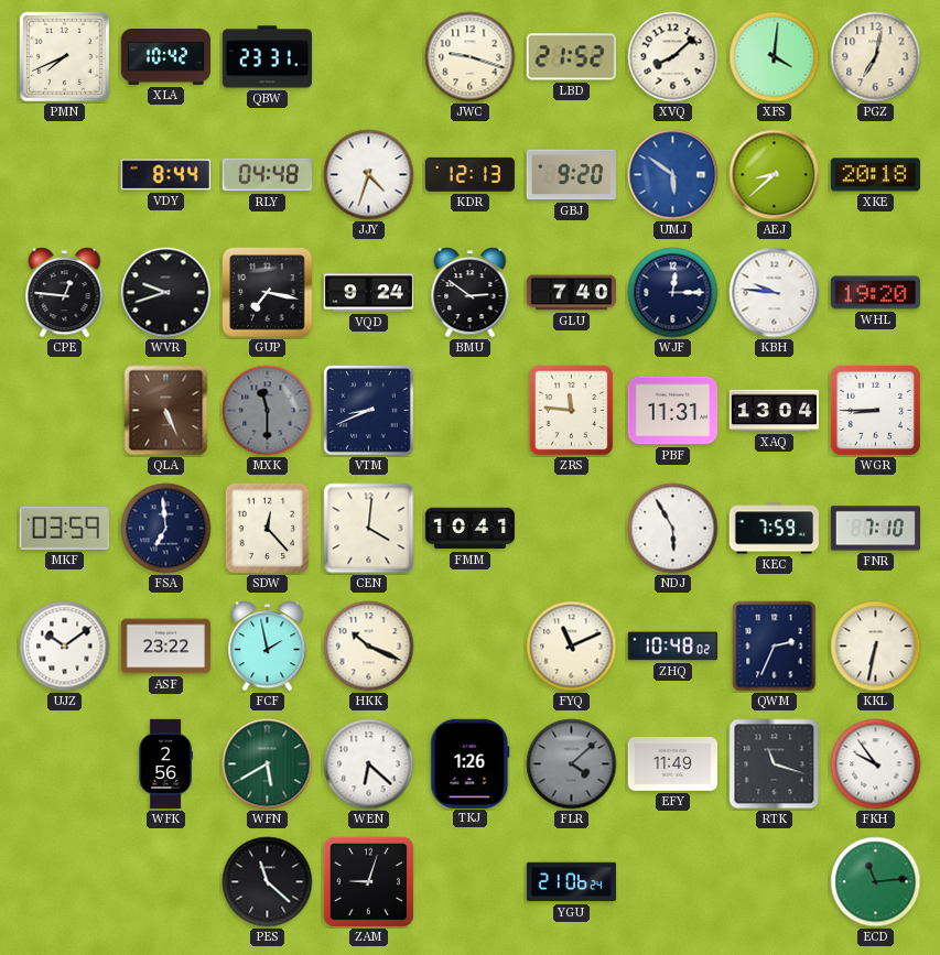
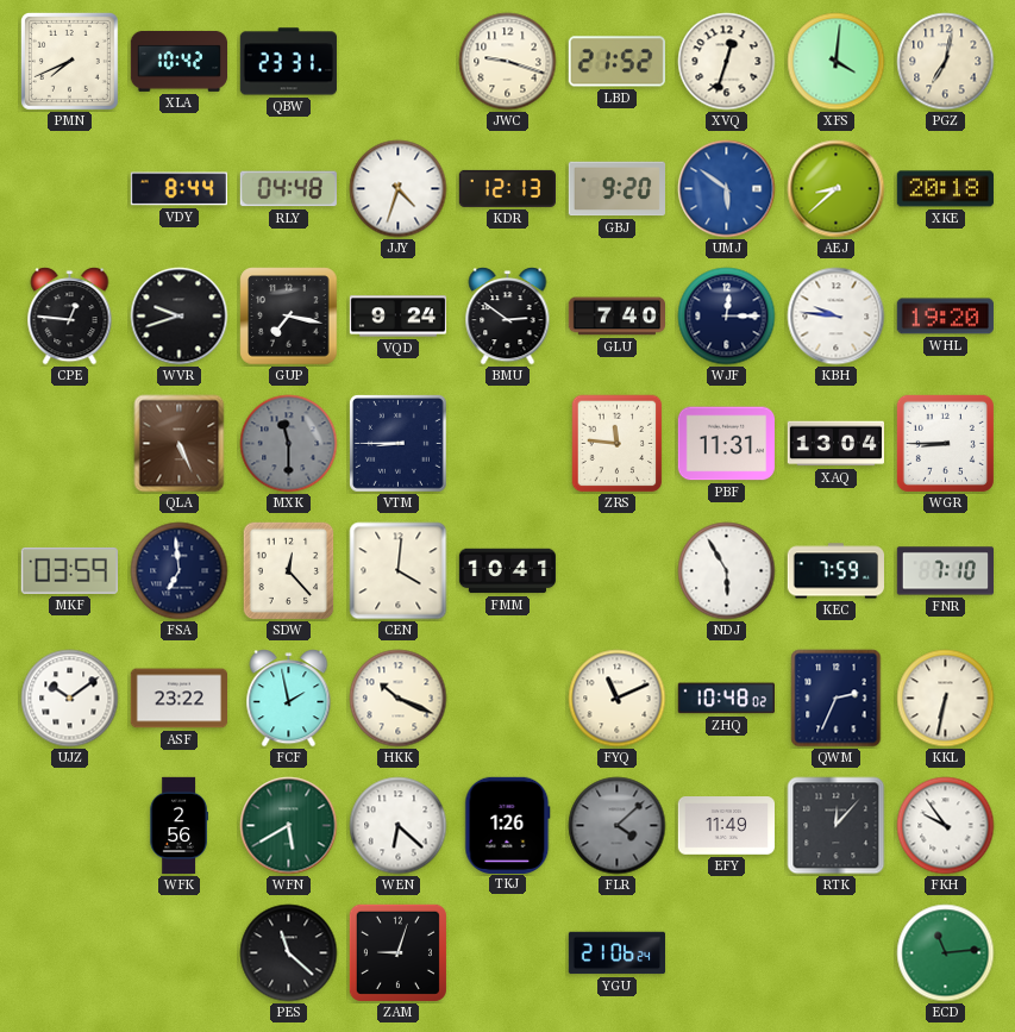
XVQ: 8:08 -> 12:33 (727, 62)
VTM: 8:41 -> 8:45 (397, 443)
RTK: 11:18 -> 12:07 (837, 826)
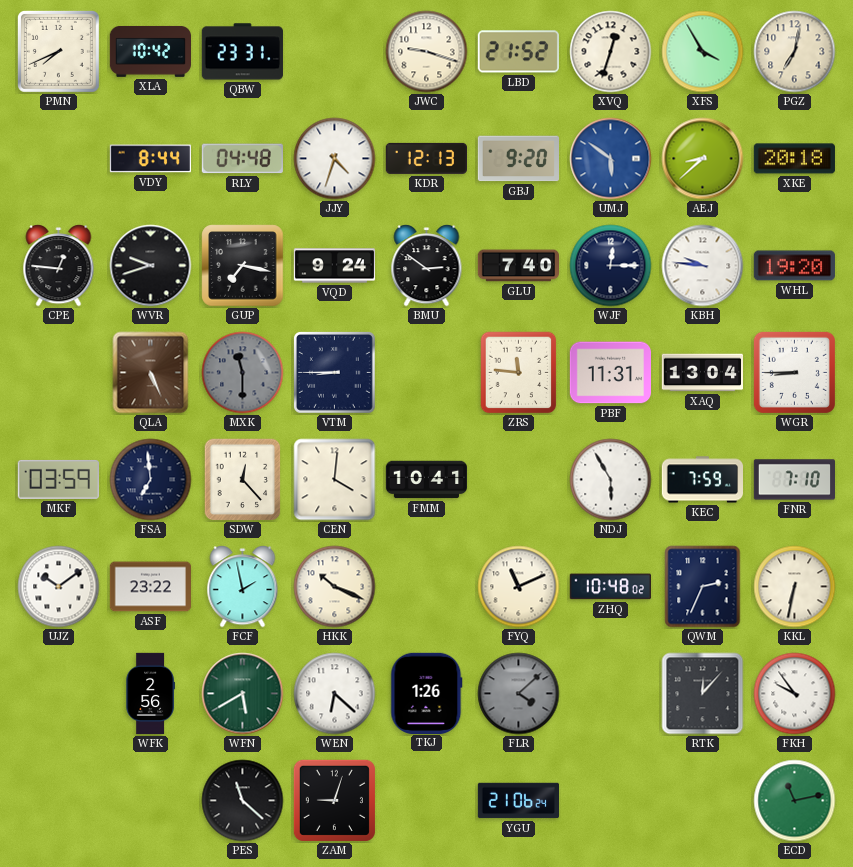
XFS: 4:01 -> 3:55 (703, 52)
EFY: 11:49 -> none (726, 826)
ECD: 11:14 -> 11:13 (795, 801)
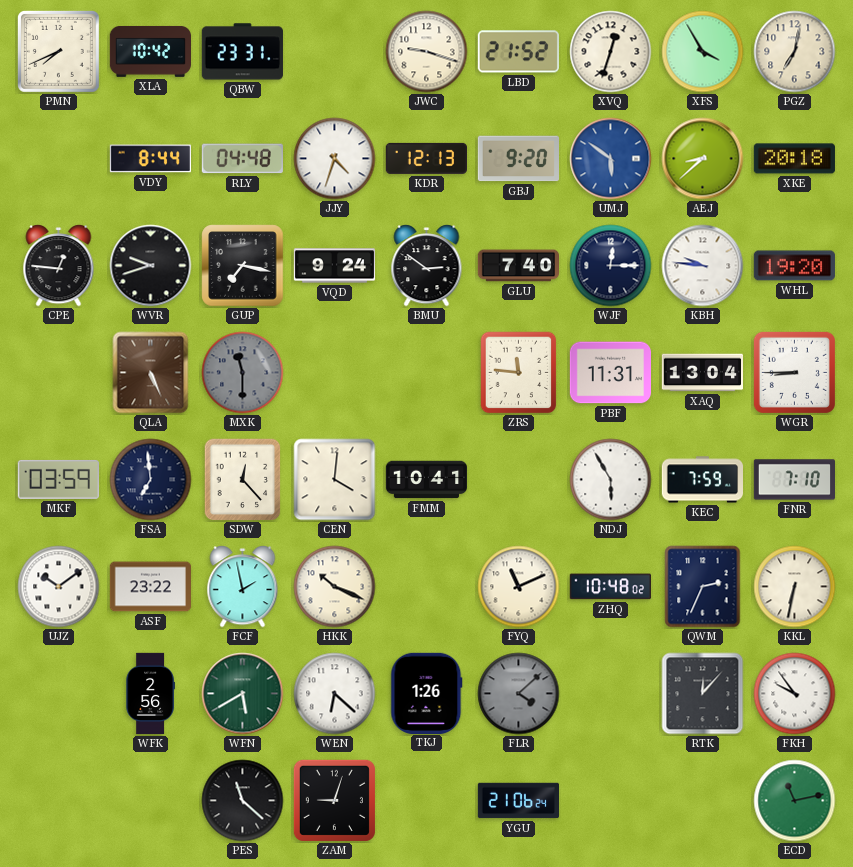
VTM: 8:45 -> none (334, 372)
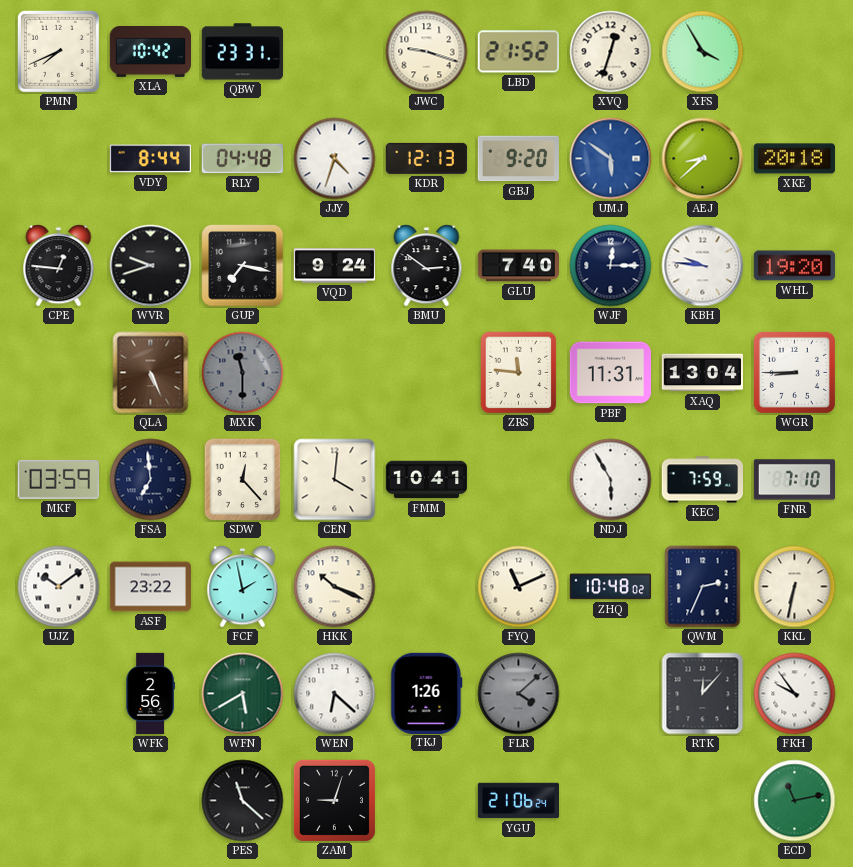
PGZ: 7:02 -> none (795, 52)
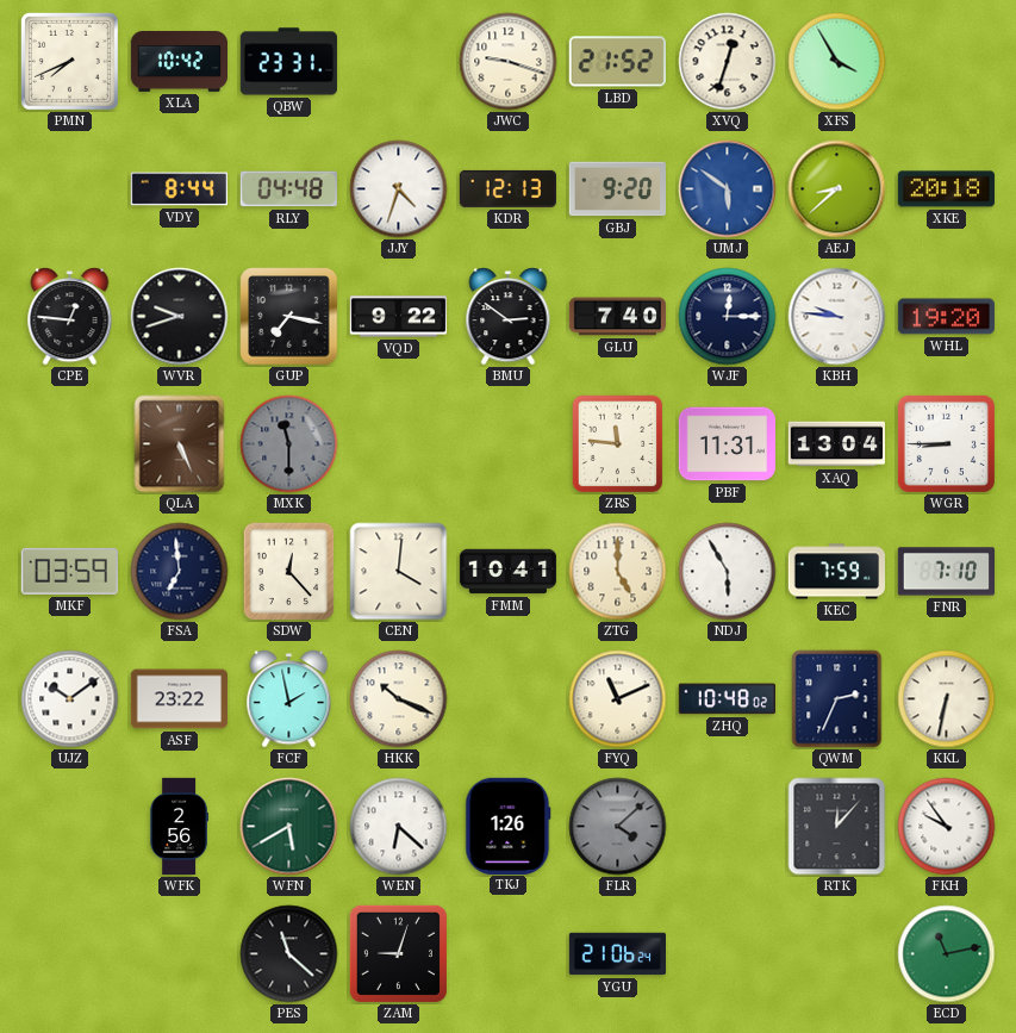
VQD: 9:24 -> 9:22 (399, 317)
ZTG: none -> 5:00 (618, 572)
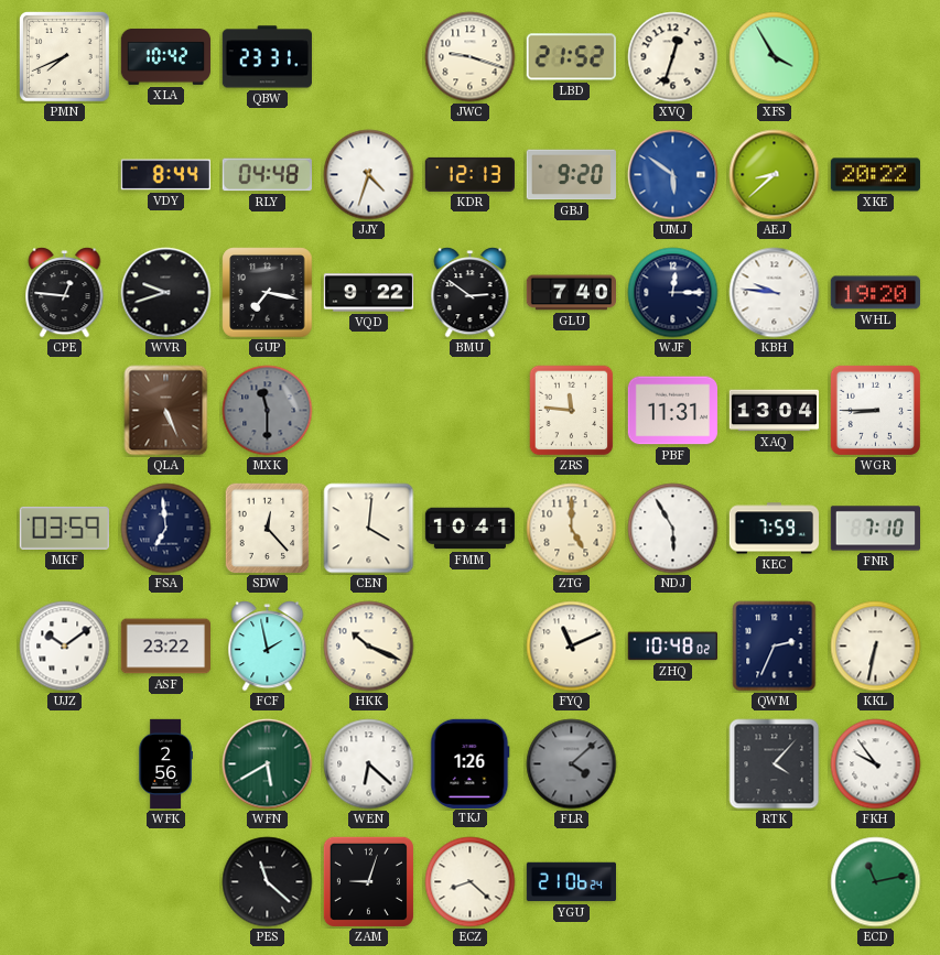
XKE: 20:18 -> 20:22 (875, 175)
RTK: 12:07 -> 4:07 (775, 764)
ECZ: none -> 8:22 (471, 882)
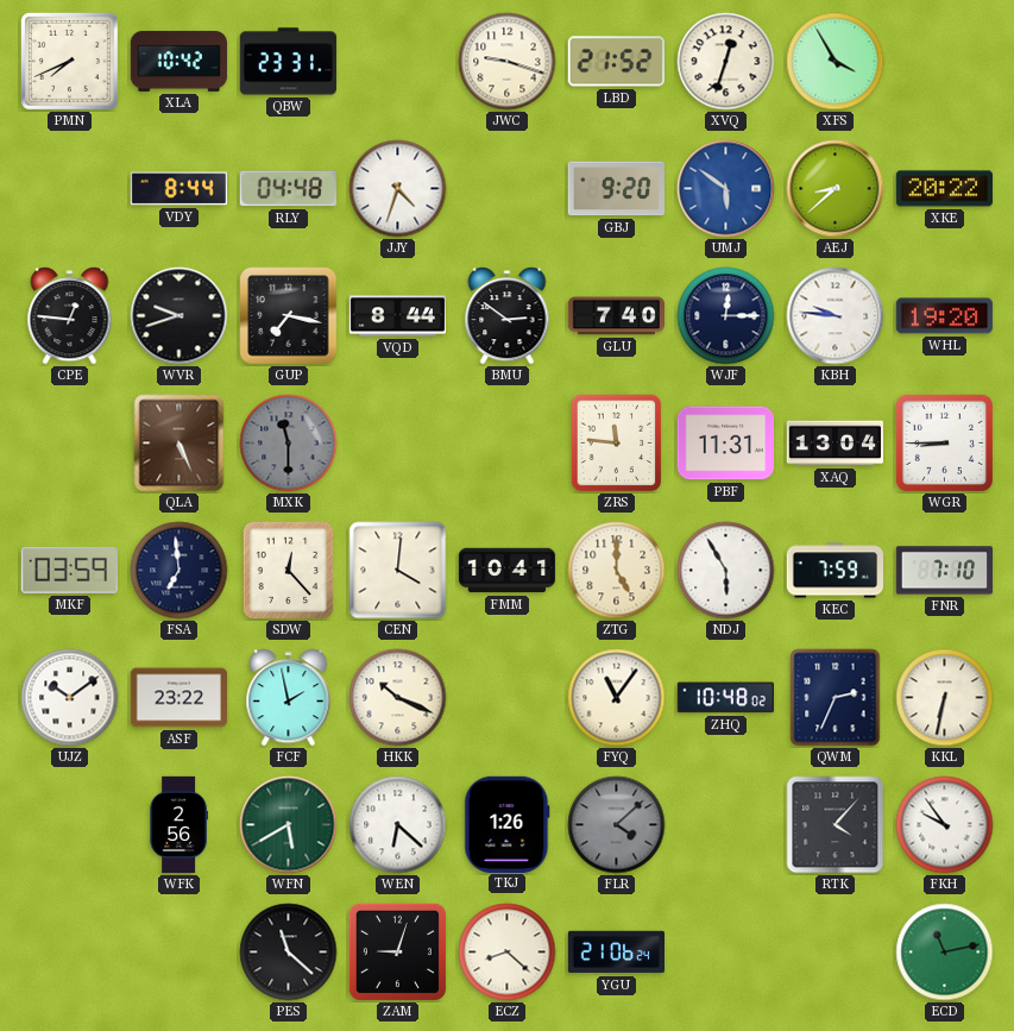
KDR: 12:13 -> none (469, 174)
VQD: 9:22 -> 8:44 (398, 316)
FYQ: 11:11 -> 11:06 (617, 698)
